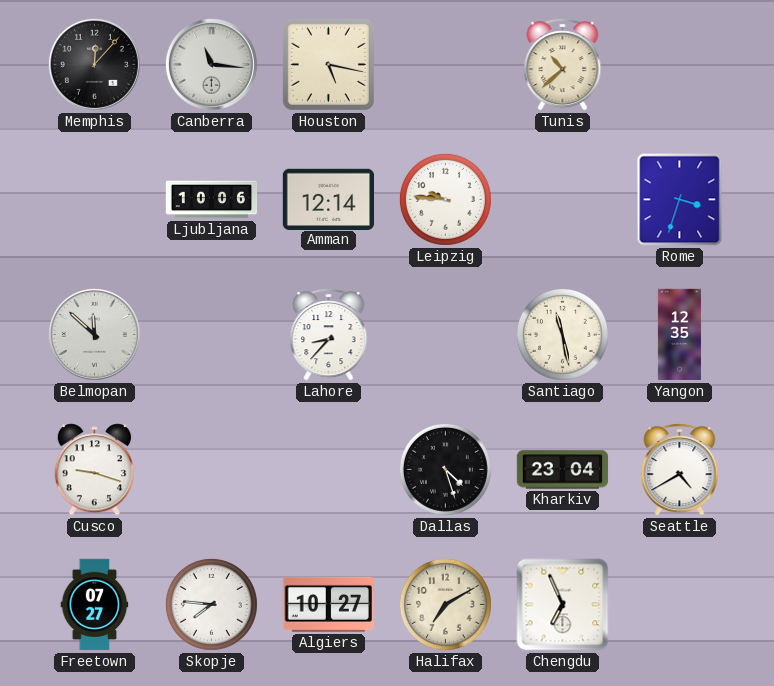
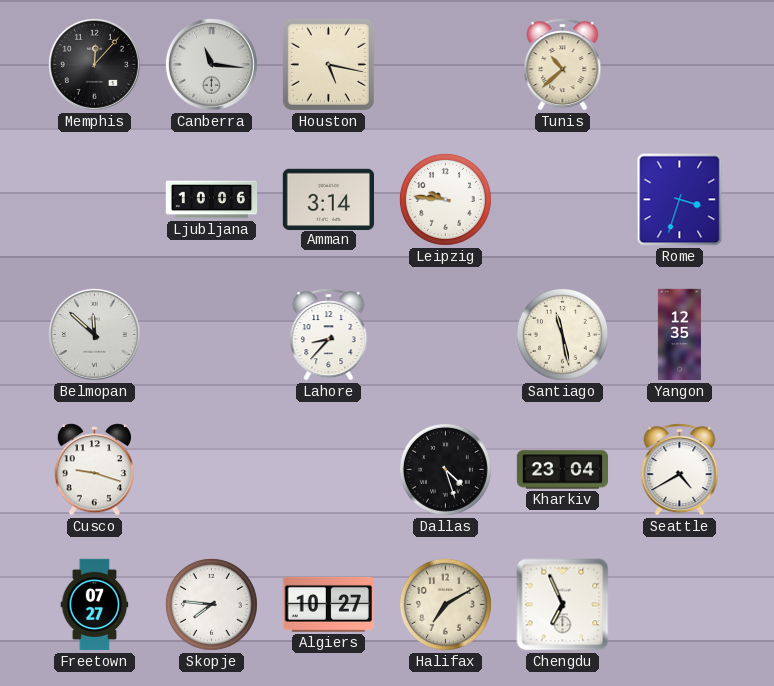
Amman: 12:14 -> 3:14 (328, 199)
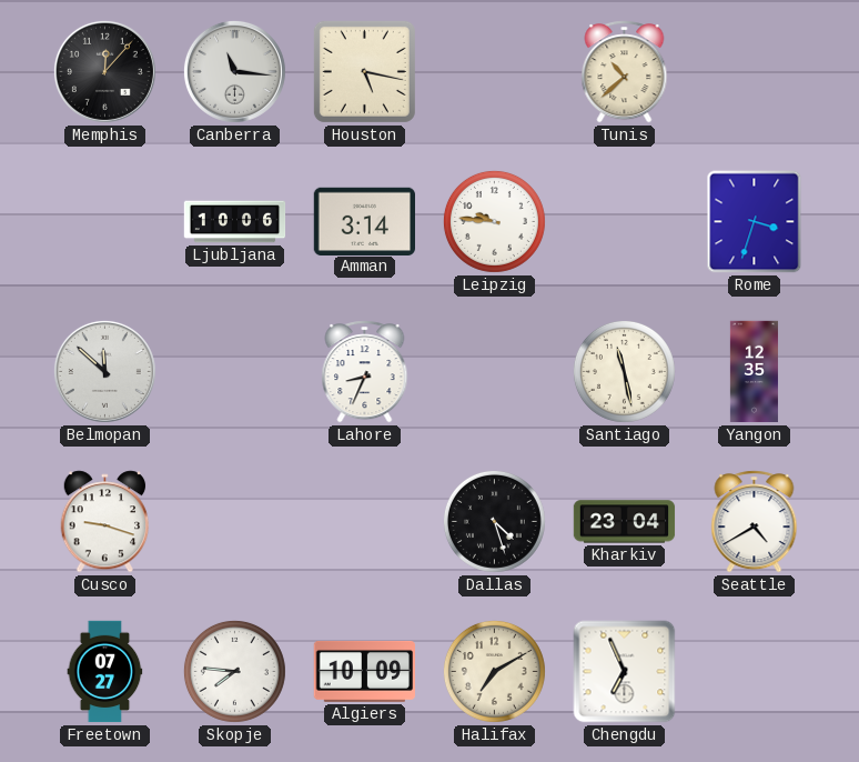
Lahore: 8:37 -> 8:34 (365, 372)
Algiers: 10:27 -> 10:09 (364, 671)
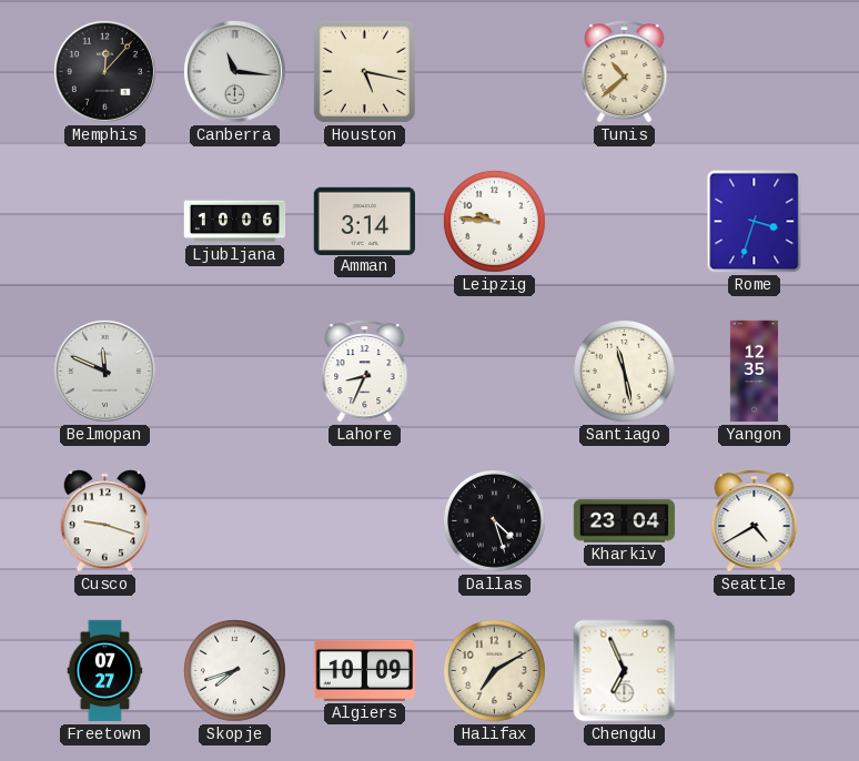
Belmopan: 11:52 -> 11:49 (104, 371)
Skopje: 7:46 -> 7:42 (234, 670)
